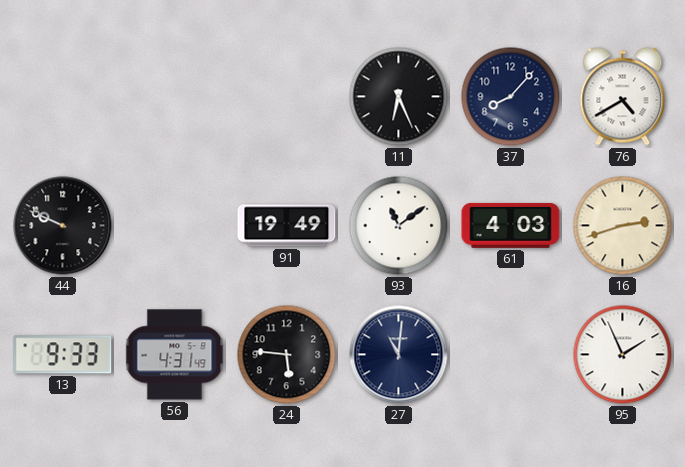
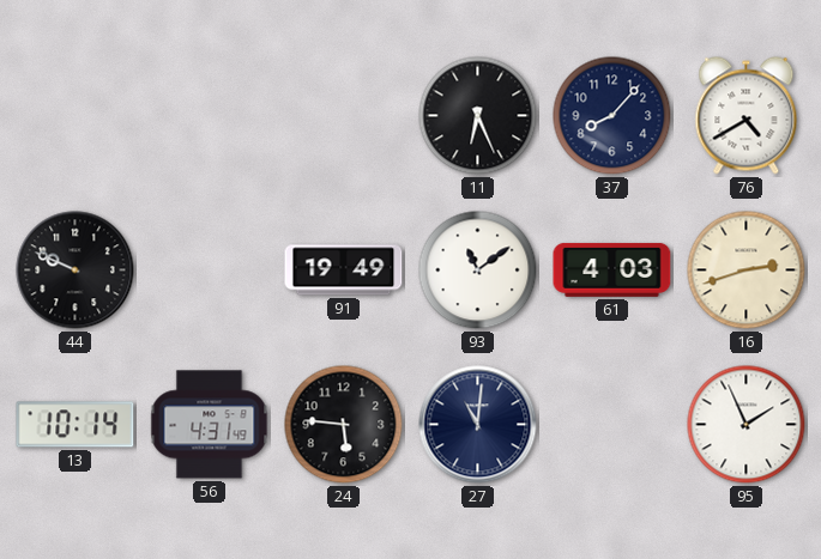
13: 9:33 -> 10:14 (76, 425)
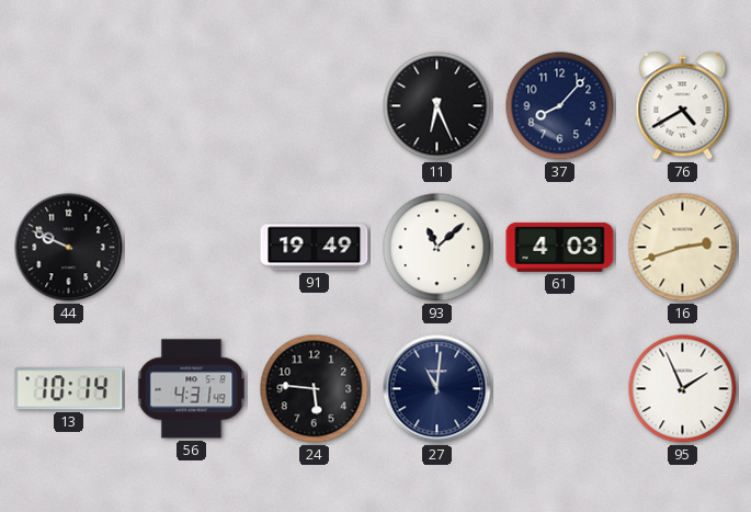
93: 11:09 -> 11:08 (437, 248)
